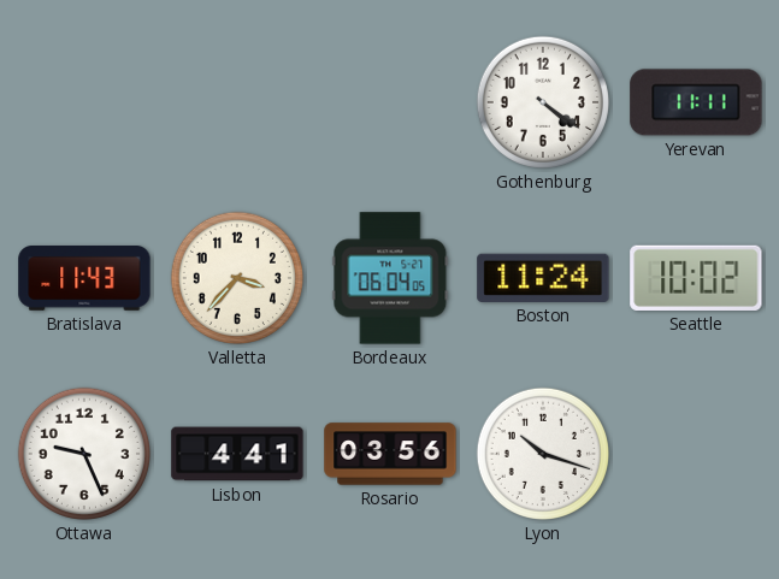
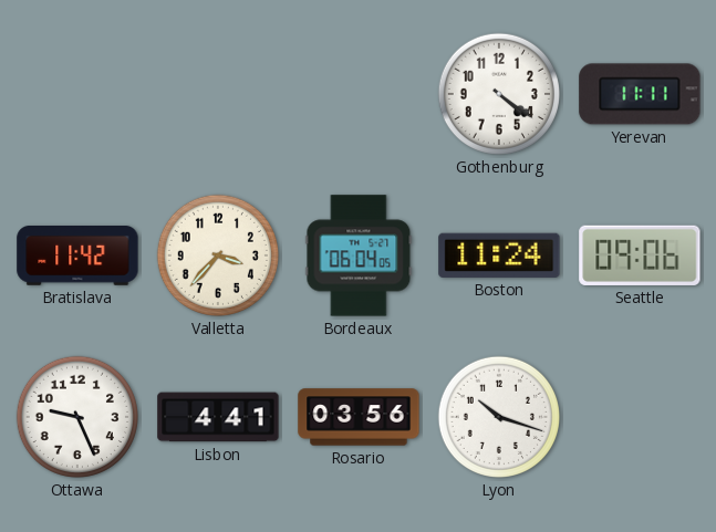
Bratislava: 11:43 -> 11:42 (77, 257)
Seattle: 10:02 -> 09:06 (640, 255)
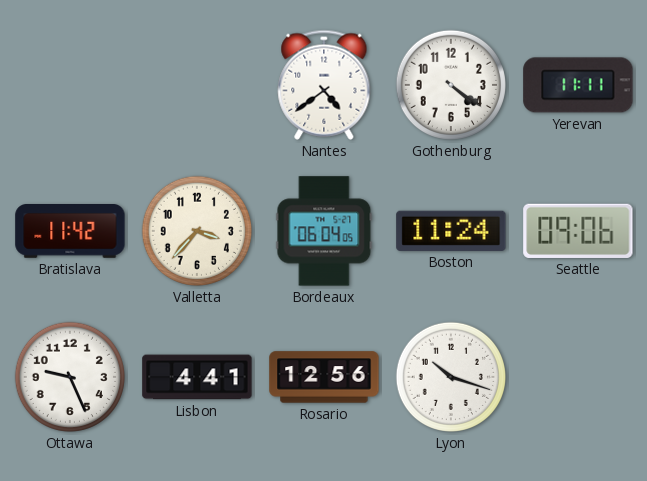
Nantes: none -> 4:39 (324, 85)
Rosario: 03:56 -> 12:56 (324, 377)
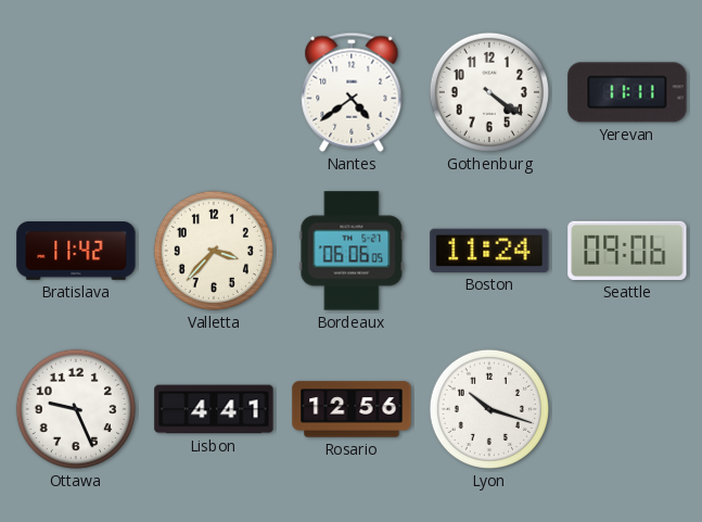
Bordeaux: 06:04 -> 06:06 (352, 251)
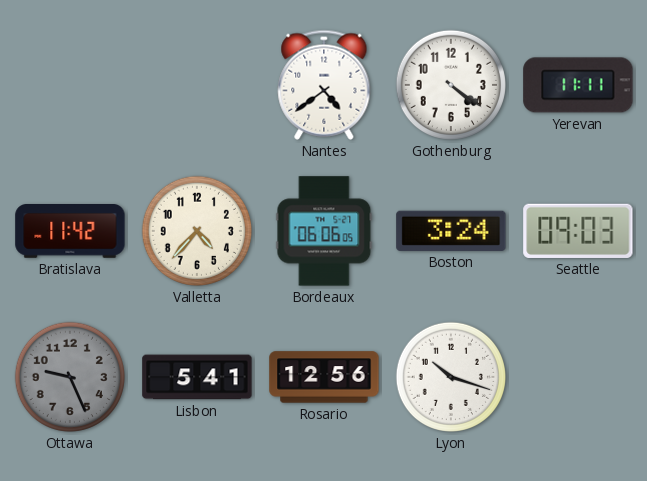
Valletta: 3:37 -> 4:37 (197, 231)
Boston: 11:24 -> 3:24 (451, 231)
Seattle: 09:06 -> 09:03 (578, 231)
Ottawa dial: white -> grey (70, 377)
Lisbon: 4:41 -> 5:41 (197, 377)
